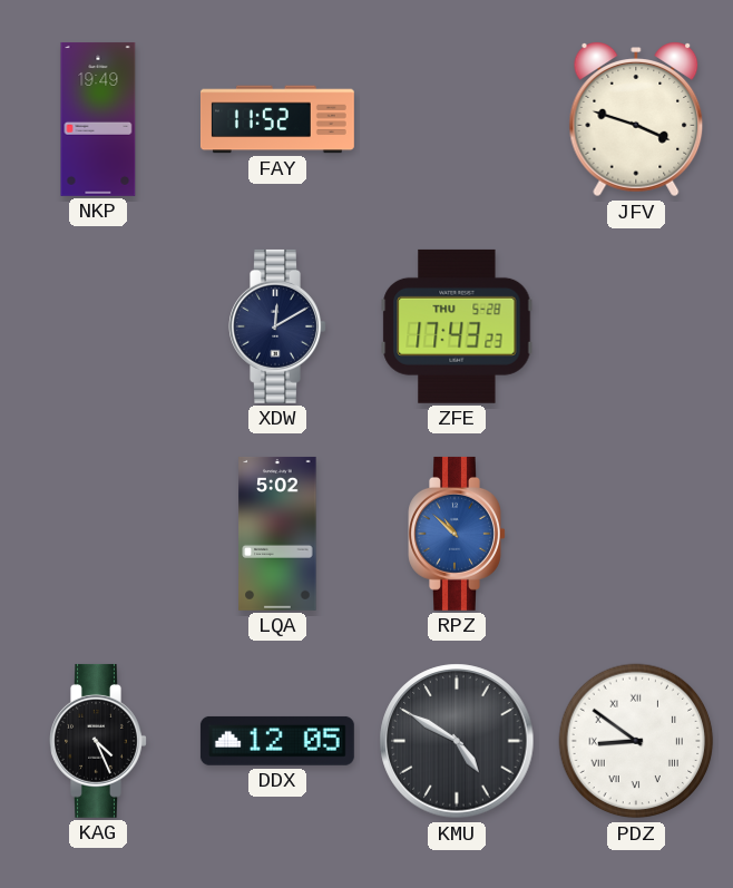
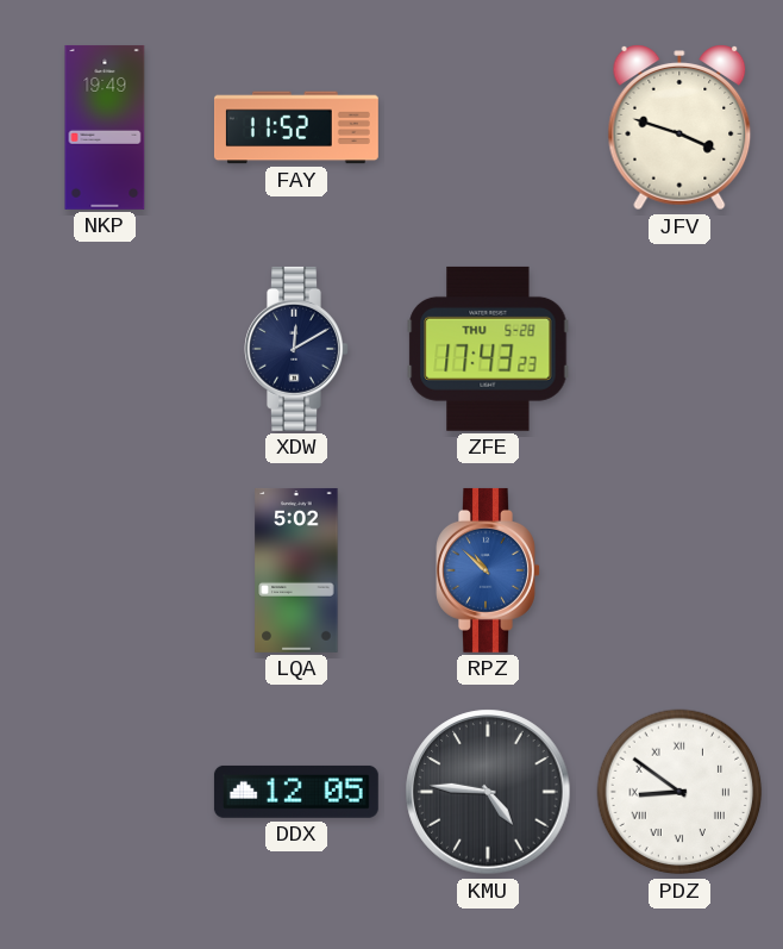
KAG: 4:26 -> none (98, 741)
KMU: 4:50 -> 4:46 (488, 792)
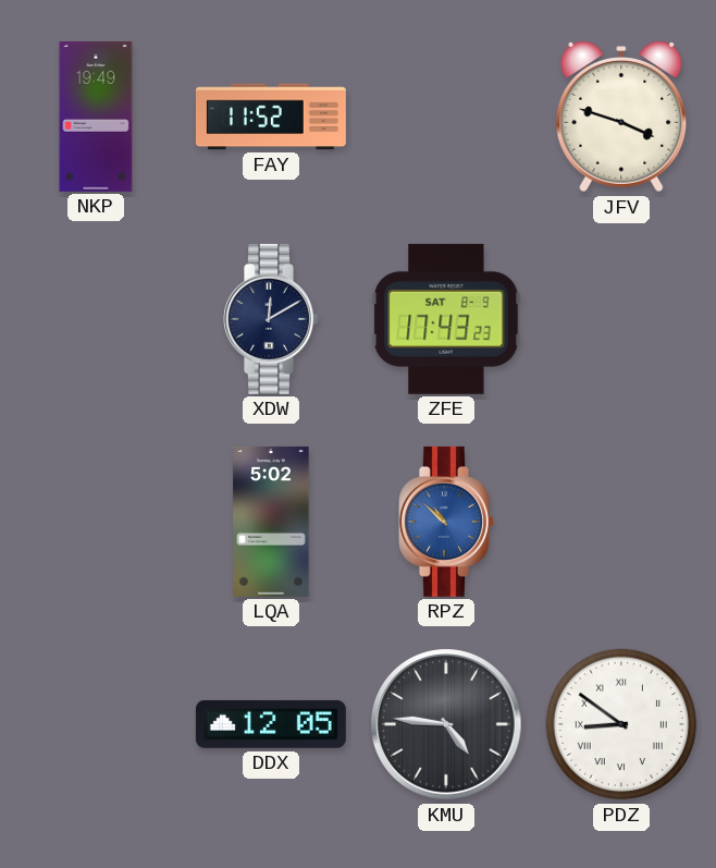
ZFE date: THU 5-28 -> SAT 8-9 (446, 319)
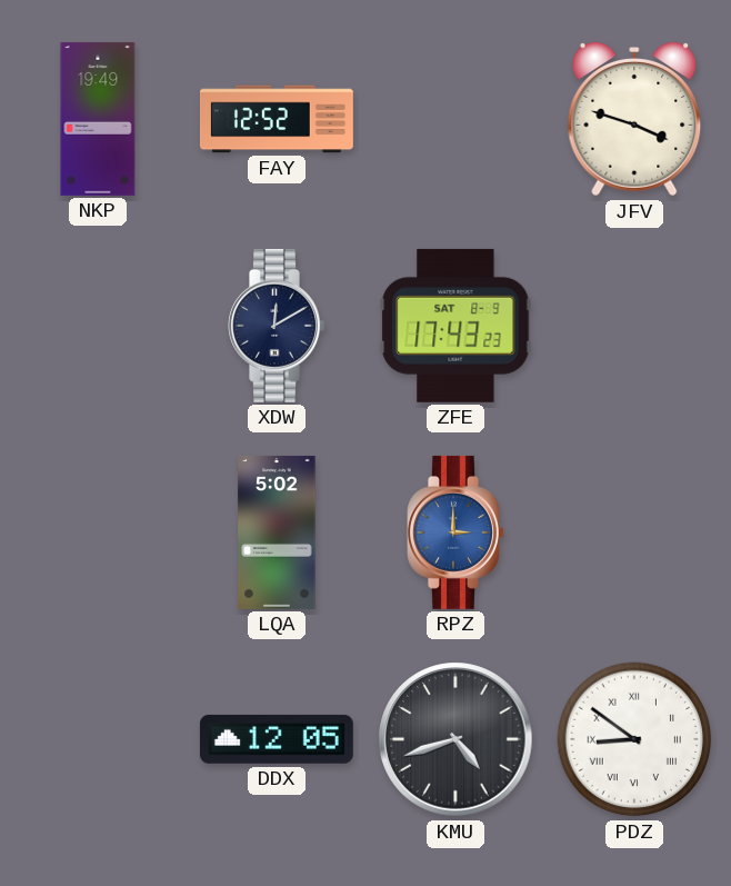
FAY: 11:52 -> 12:52 (277, 119)
RPZ: 10:52 -> 3:00 (455, 532)
KMU: 4:46 -> 4:42 (455, 739)
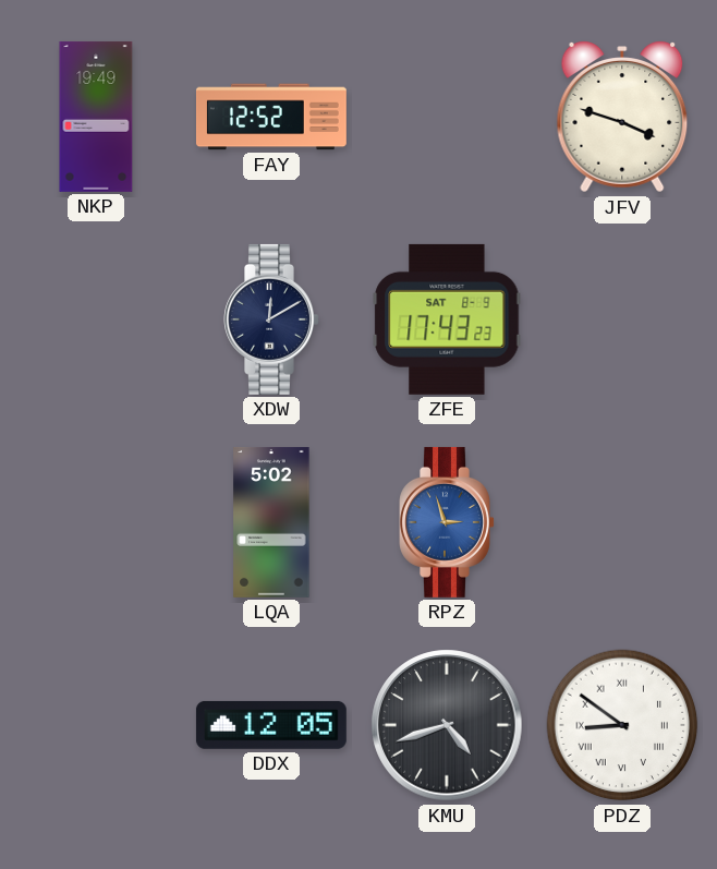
RPZ: 3:00 -> 2:57 (447, 522)
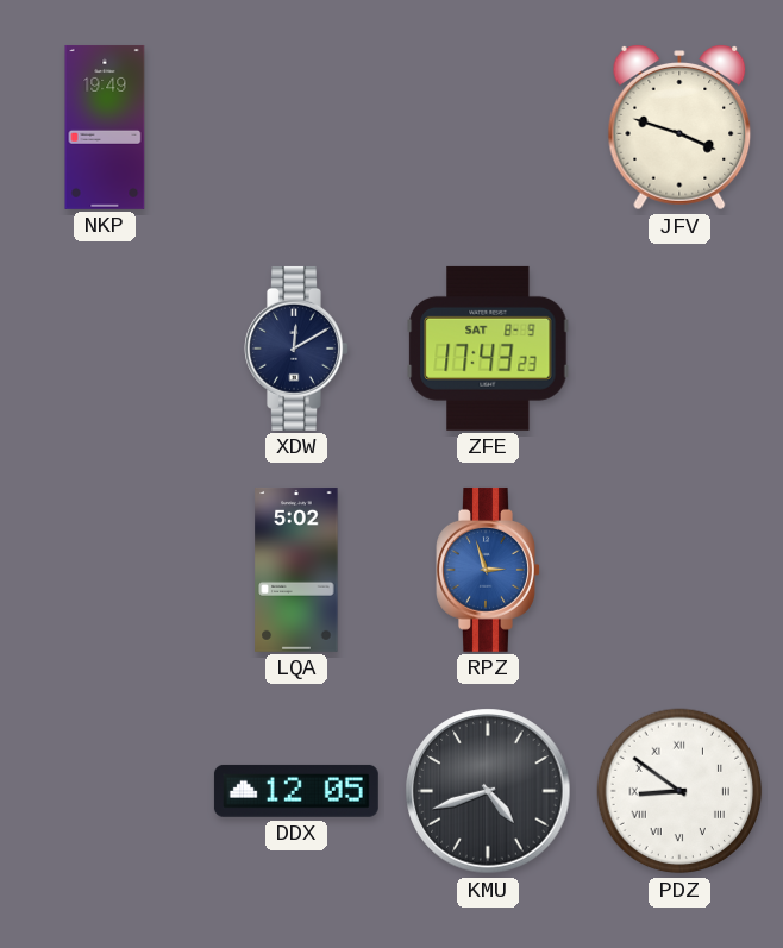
FAY: 12:52 -> none (271, 117)
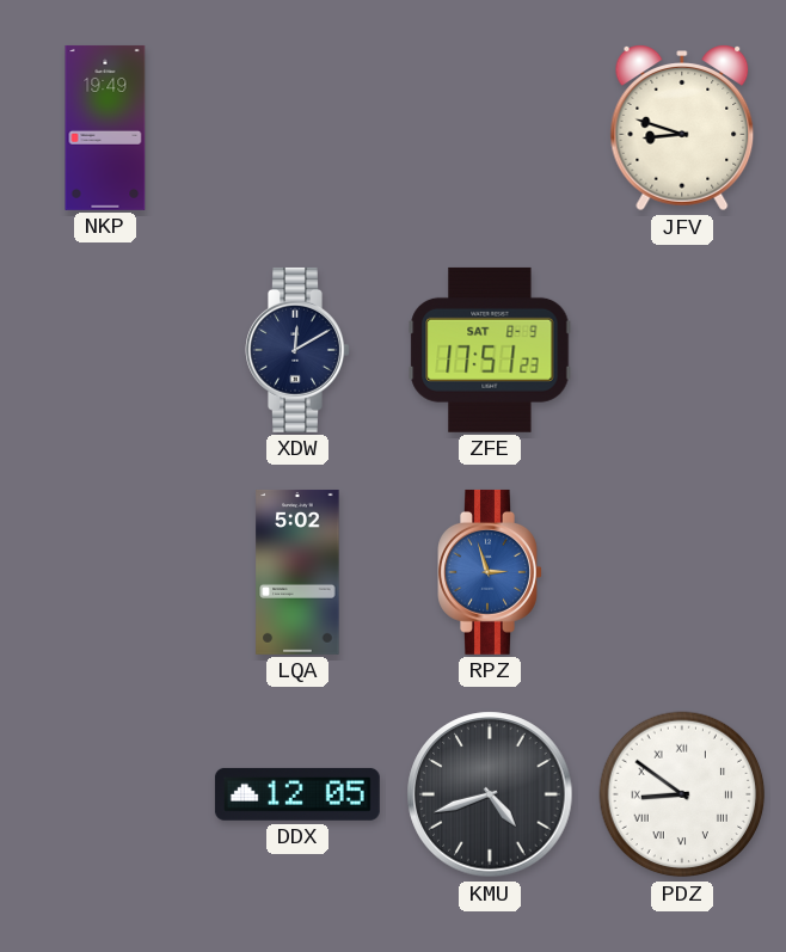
JFV: 3:48 -> 8:48 (682, 128)
ZFE: 17:43 -> 17:51 (490, 350)
